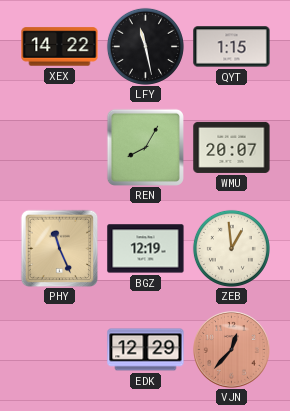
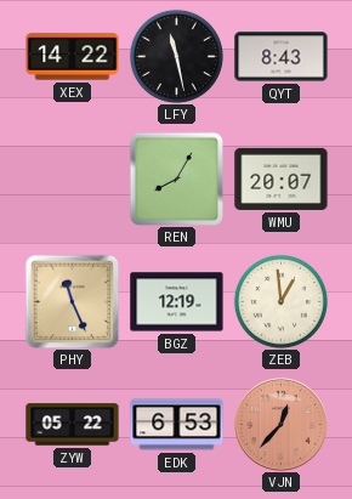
QYT: 1:15 -> 8:43 (282, 57)
ZYW: none -> 05:22 (73, 425)
EDK: 12:29 -> 6:53 (177, 425)
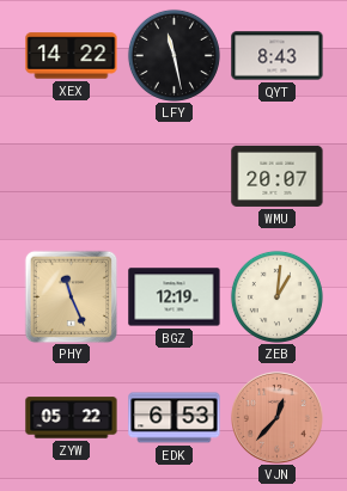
REN: 8:05 -> none (176, 178)
ZEB: 12:59 -> 1:01 (276, 296)
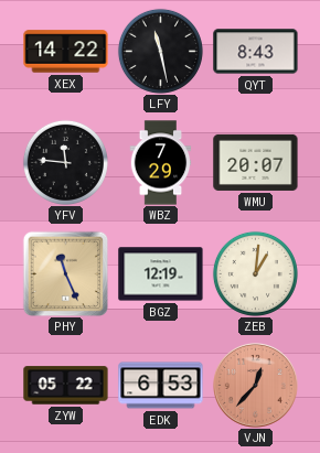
YFV: none -> 11:46 (65, 162)
WBZ: none -> 7:29 (161, 163)
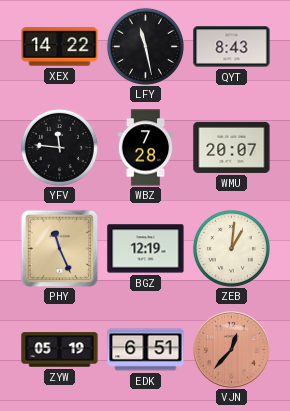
WBZ: 7:29 -> 7:28 (146, 148)
ZYW: 05:22 -> 05:19 (60, 350)
EDK: 6:53 -> 6:51 (146, 350)
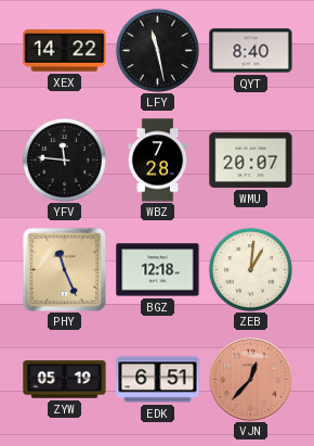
QYT: 8:43 -> 8:40 (251, 51)
BGZ: 12:19 -> 12:18 (158, 270)
